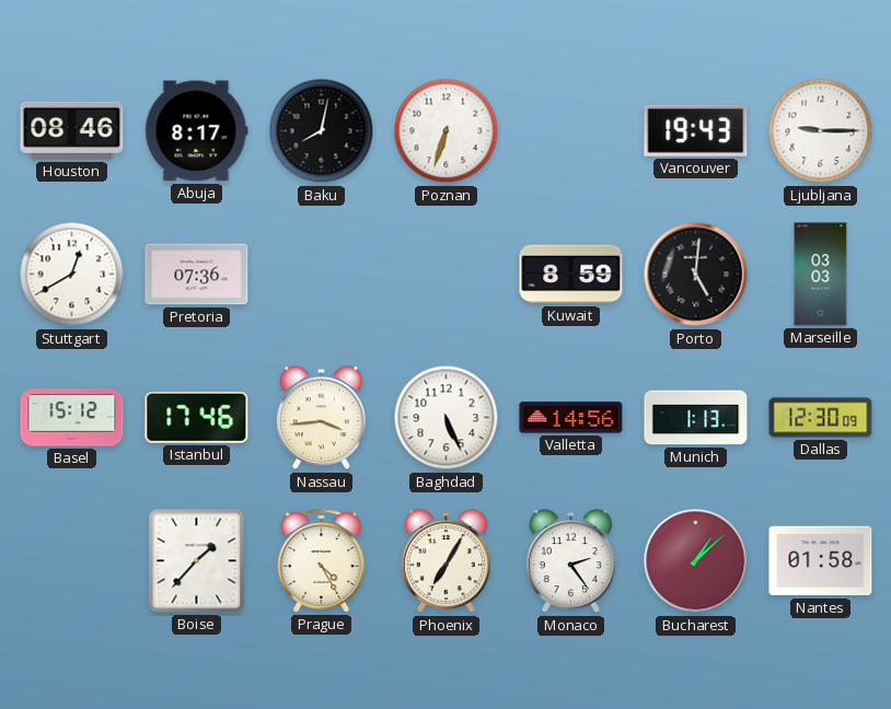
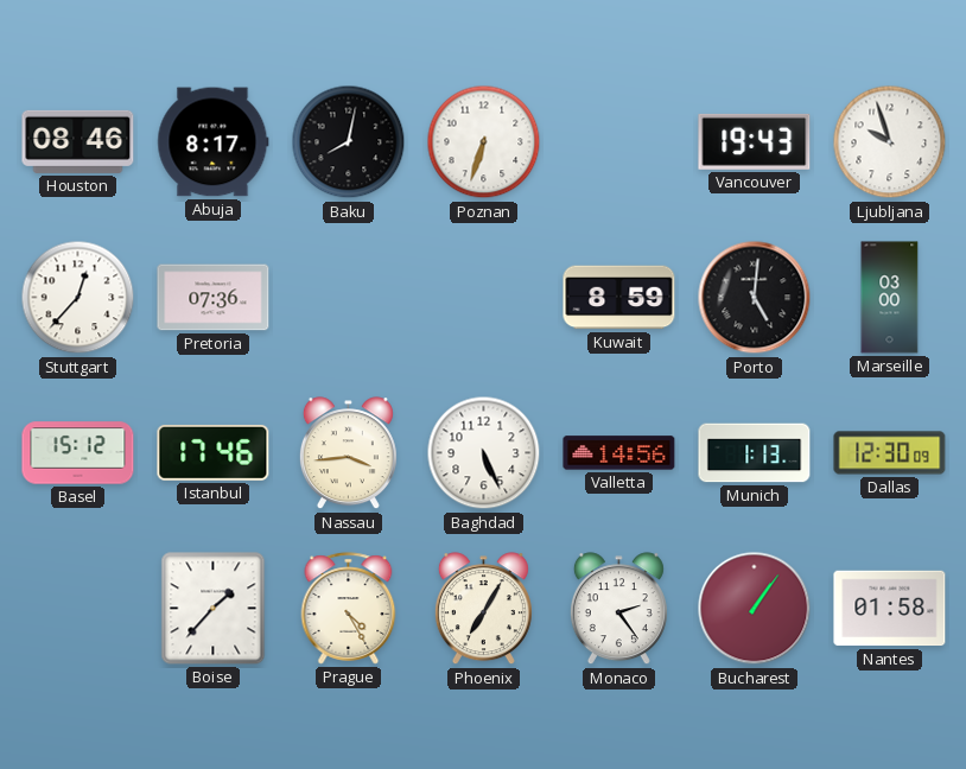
Ljubljana: 9:15 -> 9:57 (890, 142)
Stuttgart: 12:40 -> 12:37 (78, 298)
Marseille: 03:03 -> 03:00 (890, 298)
Bucharest: 1:08 -> 1:06 (755, 609)
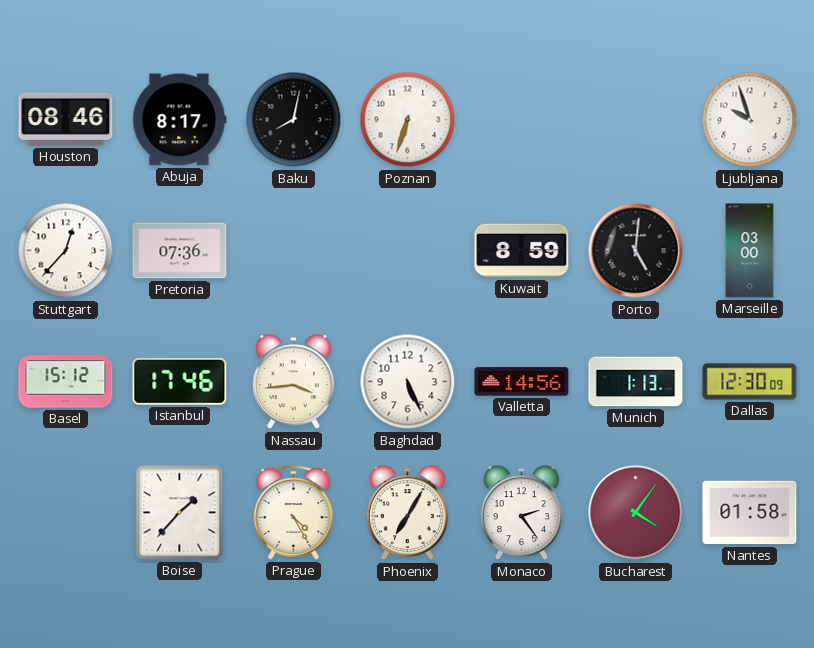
Vancouver: 19:43 -> none (755, 141)
Bucharest: 1:06 -> 4:06 (636, 513)
